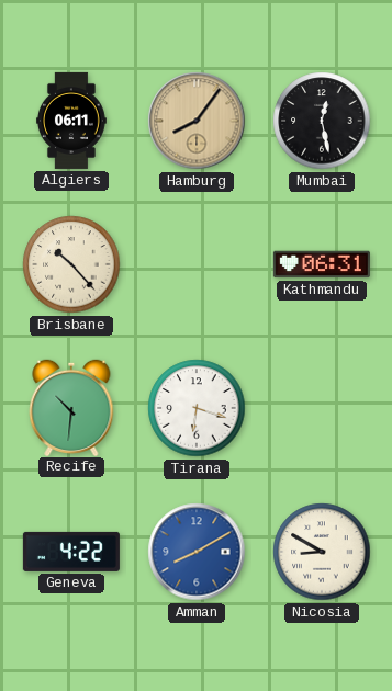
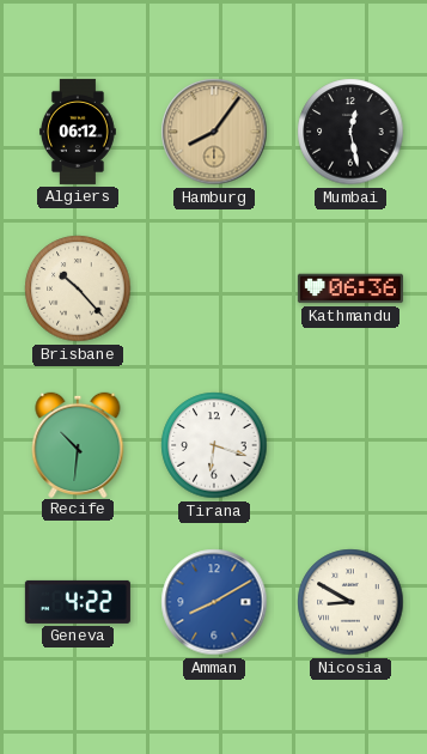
Algiers: 06:11 -> 06:12 (78, 132)
Kathmandu: 06:31 -> 06:36 (350, 288)
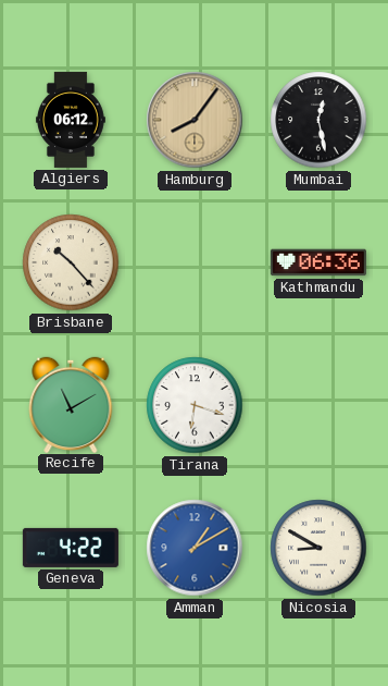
Recife: 10:31 -> 11:10 (71, 404)
Amman: 8:10 -> 1:10 (195, 548)
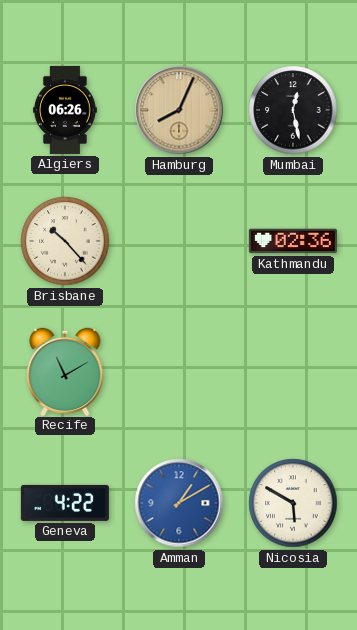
Algiers: 06:12 -> 06:26 (65, 110)
Hamburg: 8:06 -> 8:04 (179, 110)
Kathmandu: 06:36 -> 02:36 (293, 241)
Tirana: 6:18 -> none (195, 405)
Nicosia: 8:50 -> 5:50 (293, 503)
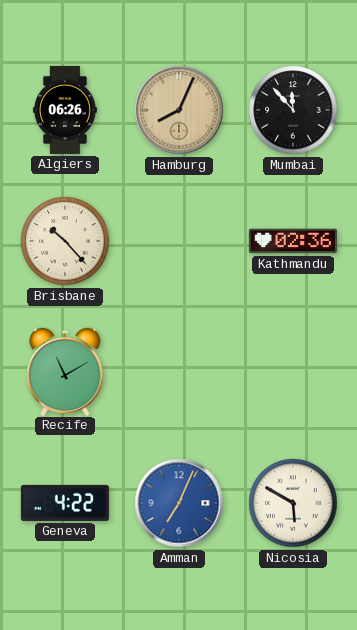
Mumbai: 12:28 -> 11:53 (293, 110)
Amman: 1:10 -> 7:04 (179, 503)
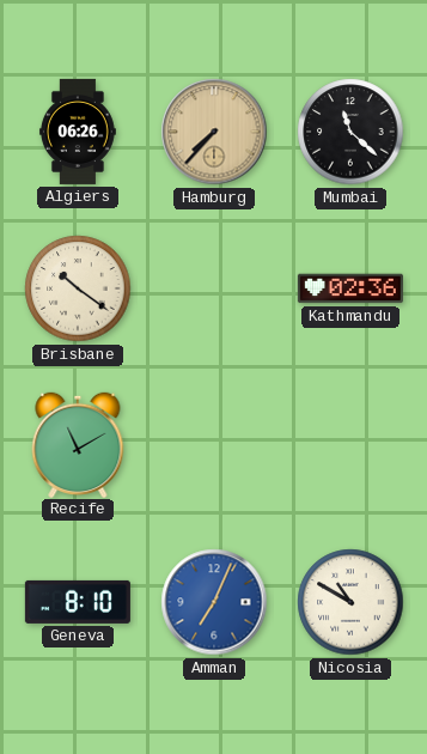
Hamburg: 8:04 -> 7:37 (214, 132)
Mumbai: 11:53 -> 11:22 (350, 132)
Brisbane: 10:23 -> 10:21 (78, 288)
Geneva: 4:22 -> 8:10 (78, 602)
Nicosia: 5:50 -> 10:50 (350, 602)
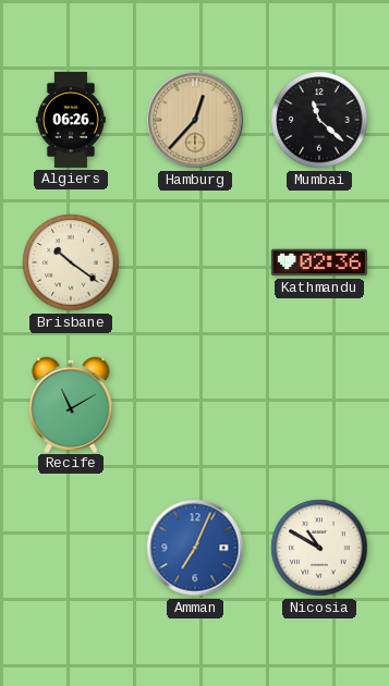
Hamburg: 7:37 -> 12:37 (195, 120)
Geneva: 8:10 -> none (78, 602)
